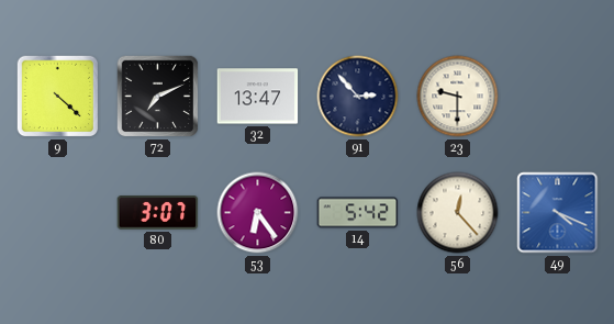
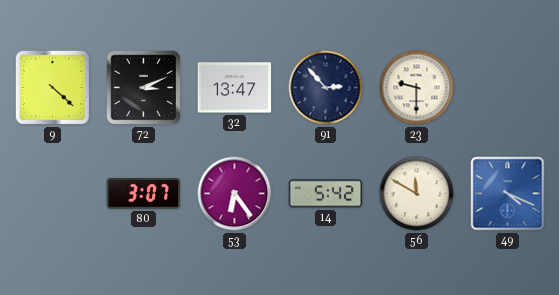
72: 7:11 -> 3:11 (144, 88)
56: 12:23 -> 11:50 (417, 194)
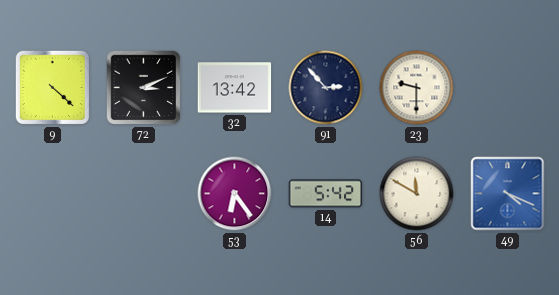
32: 13:47 -> 13:42 (235, 88)
80: 3:07 -> none (144, 194)
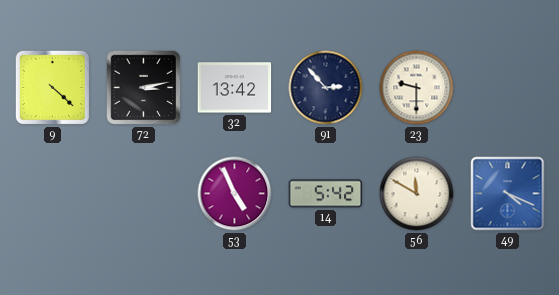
72: 3:11 -> 3:13 (144, 88)
53: 6:24 -> 4:56 (235, 194)
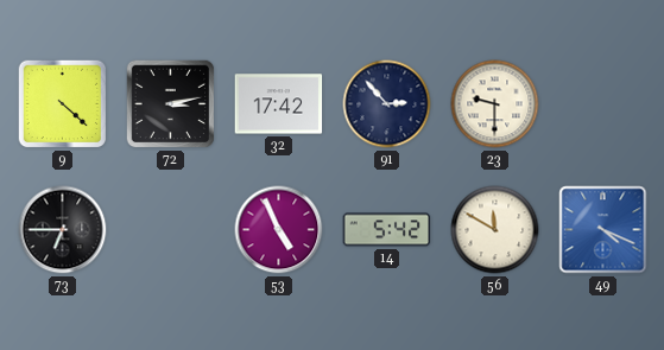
32: 13:42 -> 17:42 (279, 104)
73: none -> 6:45 (63, 230)
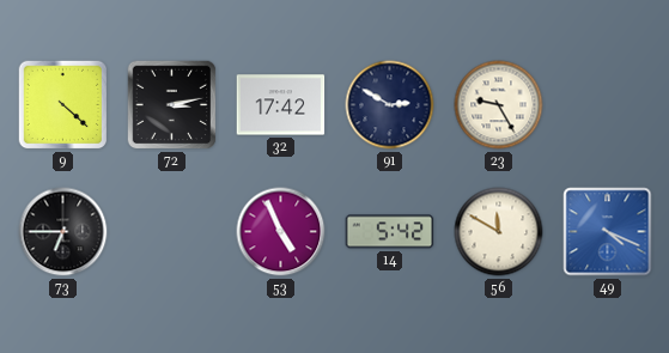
91: 2:53 -> 2:50 (390, 105)
23: 9:30 -> 9:25 (499, 105)
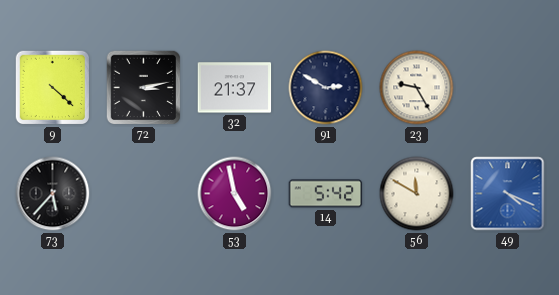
32: 17:42 -> 21:37 (235, 88)
73: 6:45 -> 5:37 (53, 194)
53: 4:56 -> 4:58 (235, 194)
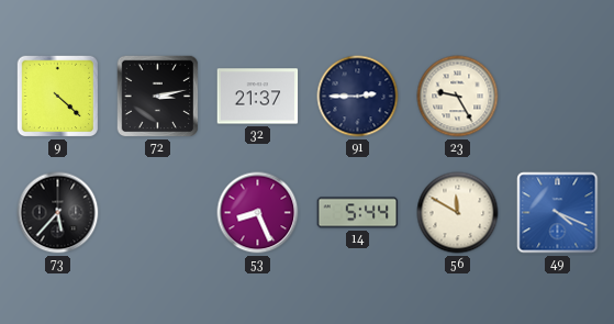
91: 2:50 -> 2:45 (358, 97)
53: 4:58 -> 8:26 (258, 213)
14: 5:42 -> 5:44 (358, 213)
